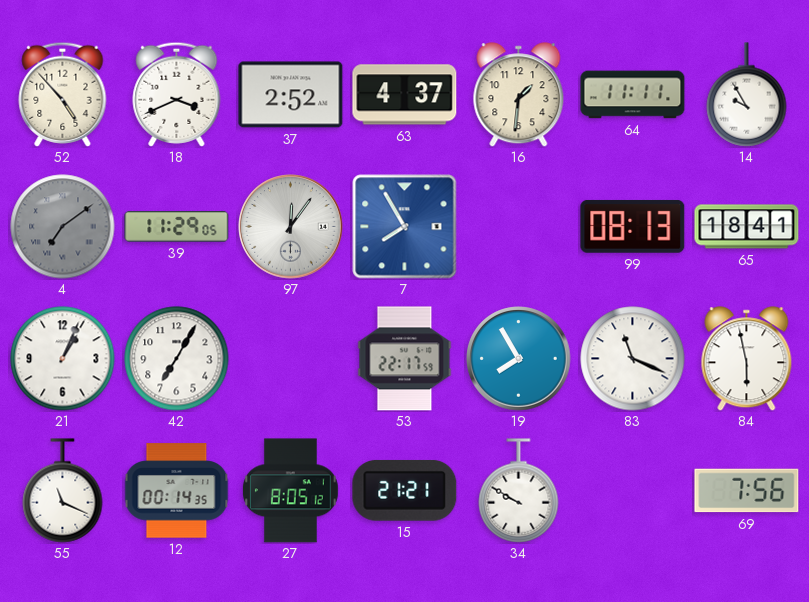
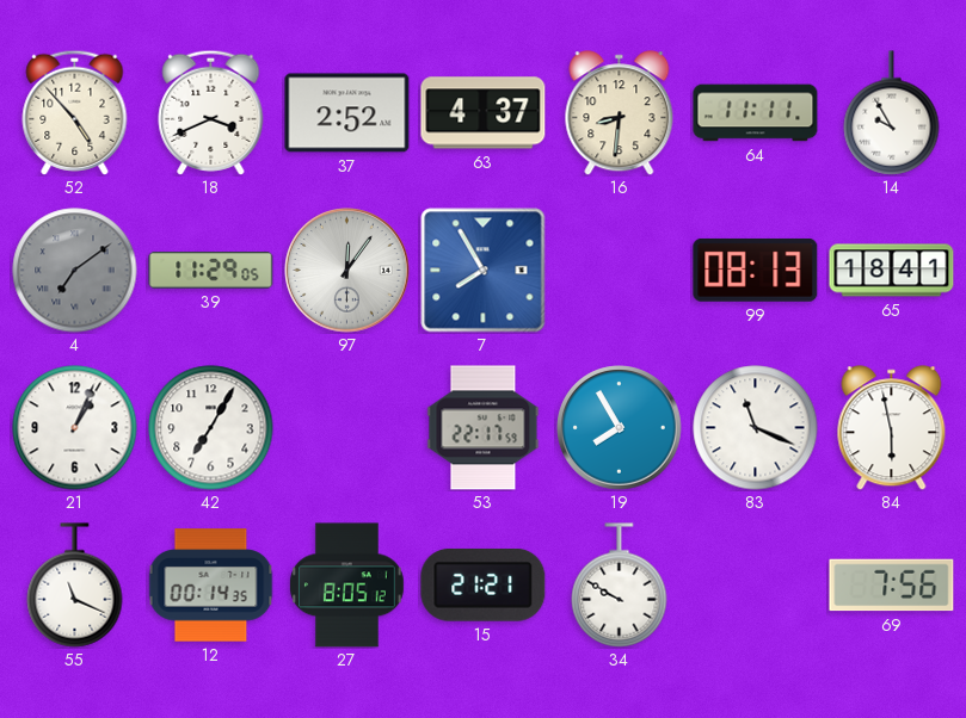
16: 1:31 -> 8:31 (620, 113)
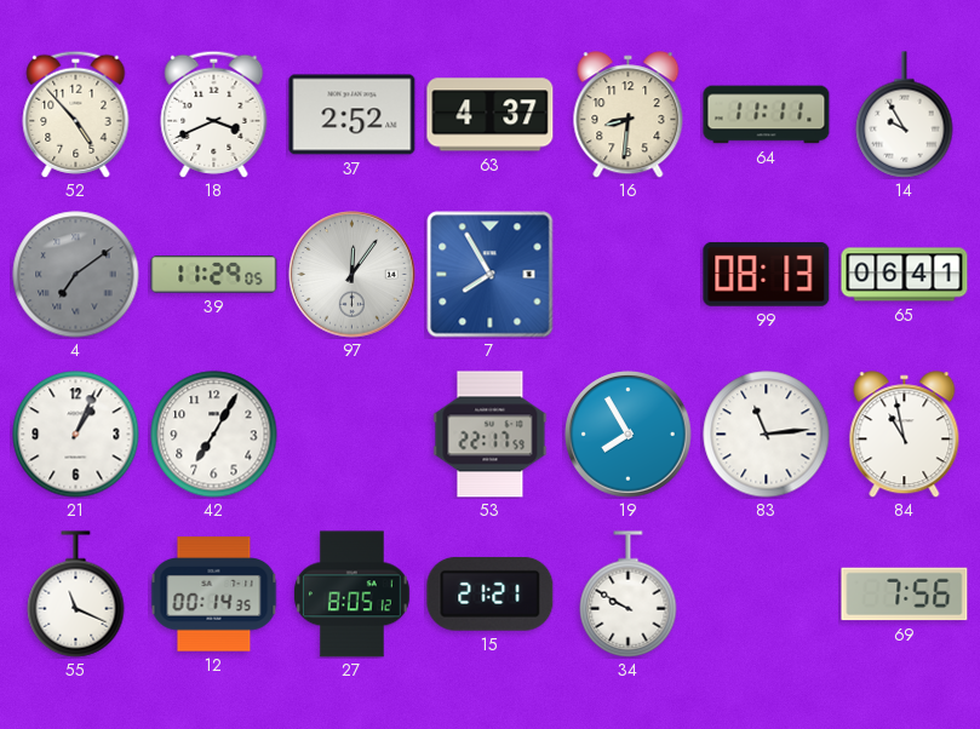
65: 18:41 -> 06:41 (905, 275)
83: 11:19 -> 11:14 (767, 435)
84: 5:58 -> 10:58 (905, 435)
